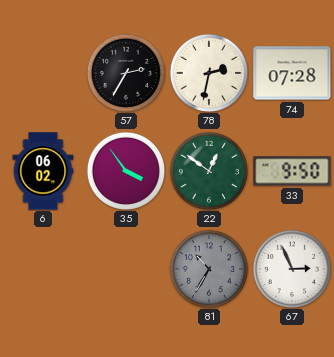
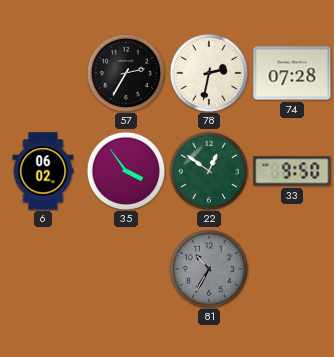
67: 2:56 -> none (291, 268)
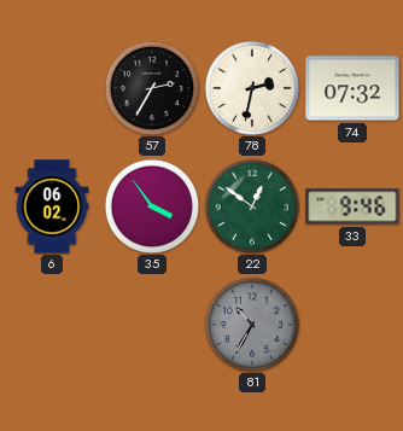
74: 07:28 -> 07:32 (352, 88)
33: 9:50 -> 9:46 (352, 206)
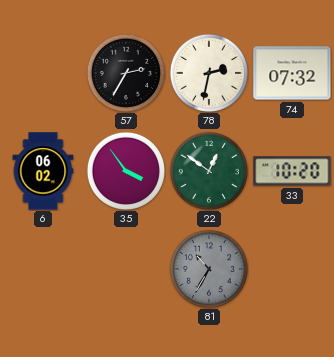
33: 9:46 -> 10:20 (292, 171)
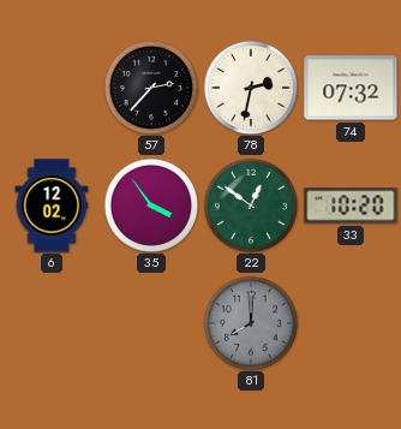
57: 2:35 -> 2:37 (150, 87)
6: 06:02 -> 12:02 (52, 205)
81: 10:35 -> 8:00 (250, 322)
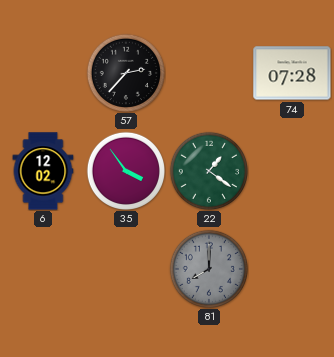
78: 2:32 -> none (250, 87)
74: 07:32 -> 07:28 (292, 73)
22: 12:51 -> 1:21 (208, 170)
33: 10:20 -> none (351, 205)
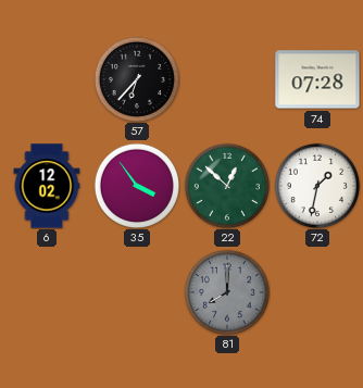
57: 2:37 -> 6:37 (136, 78)
22: 1:21 -> 12:52 (226, 185)
72: none -> 1:32 (316, 185)
